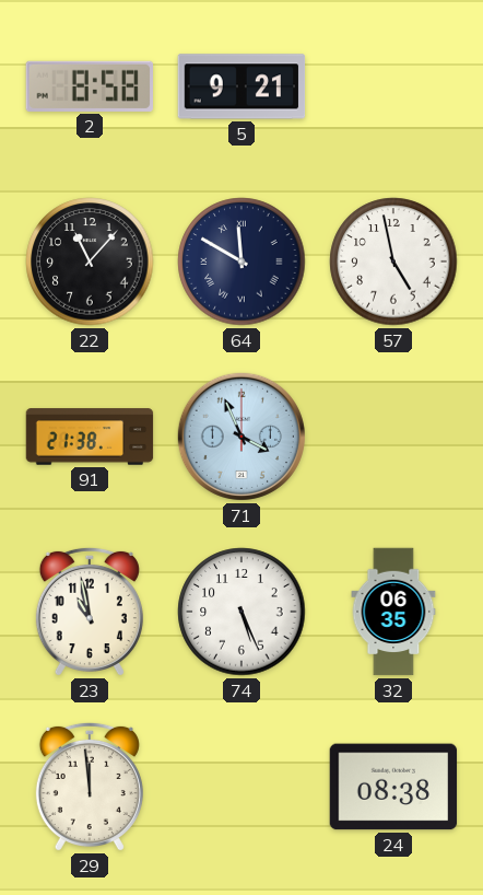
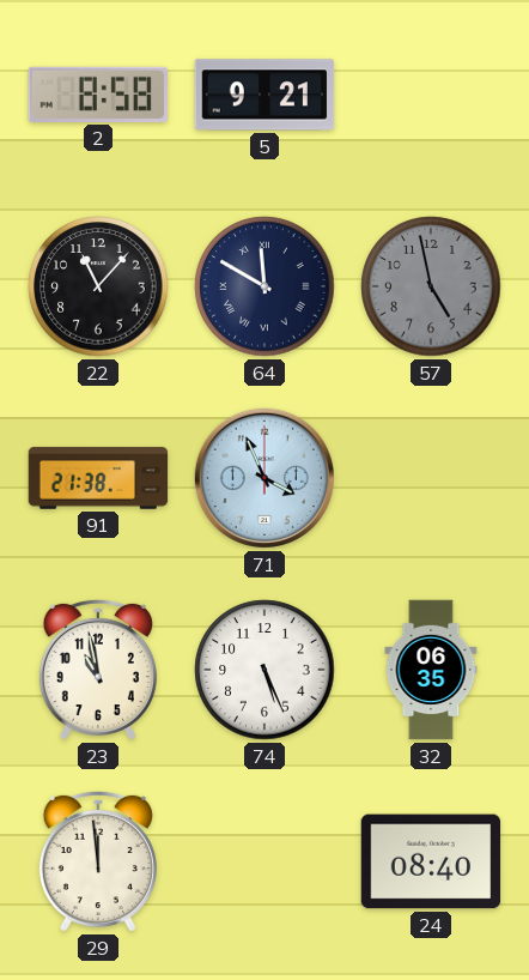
57 dial: white -> grey (431, 286)
24: 08:38 -> 08:40 (431, 861)
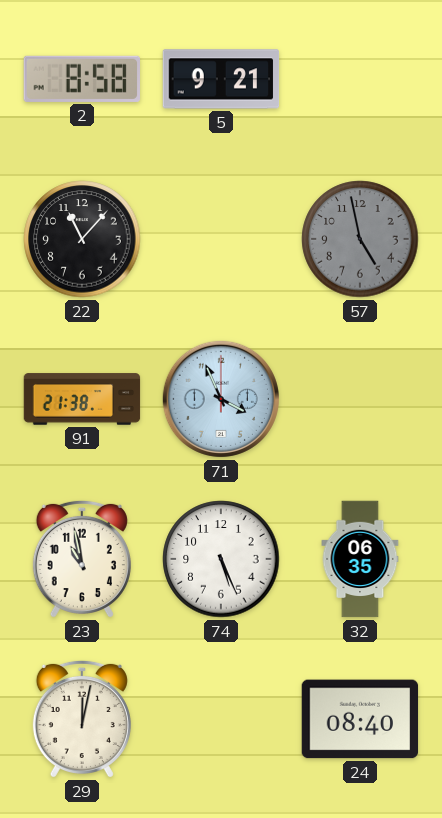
64: 11:50 -> none (264, 286)
29: 11:59 -> 12:02 (82, 719)
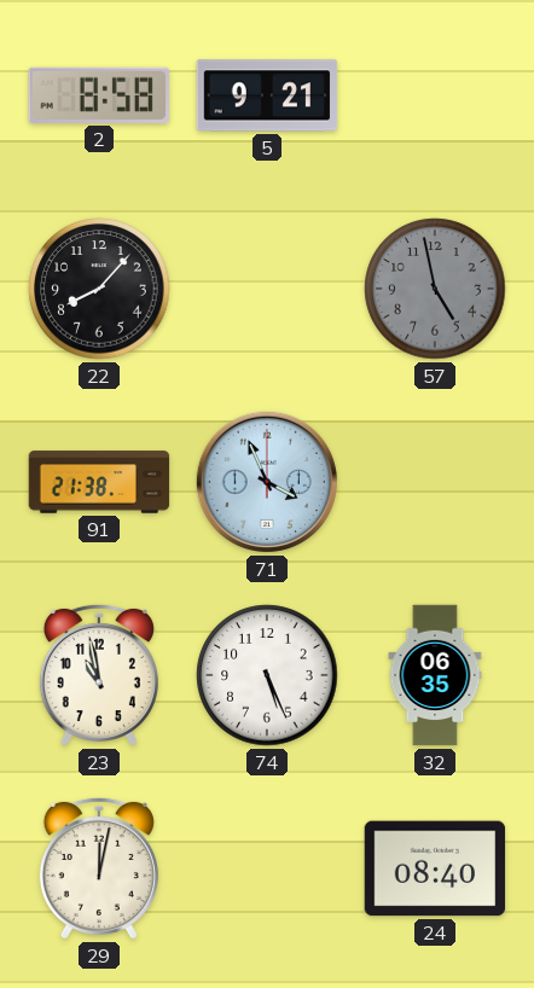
22: 11:07 -> 8:07 (99, 289)
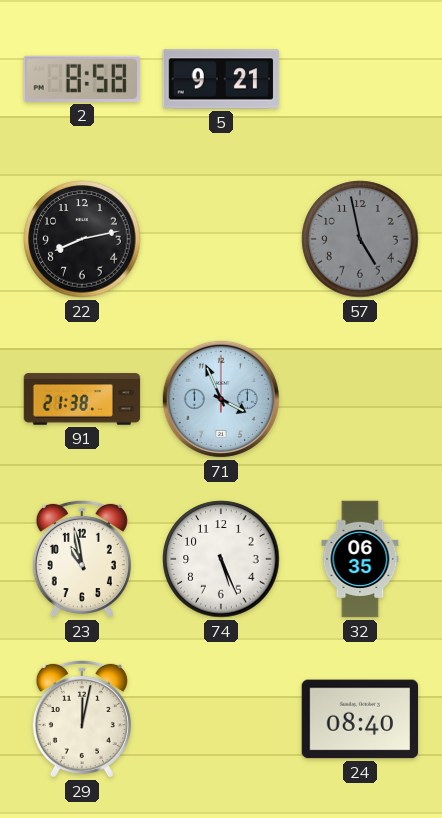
22: 8:07 -> 8:13 (82, 239)
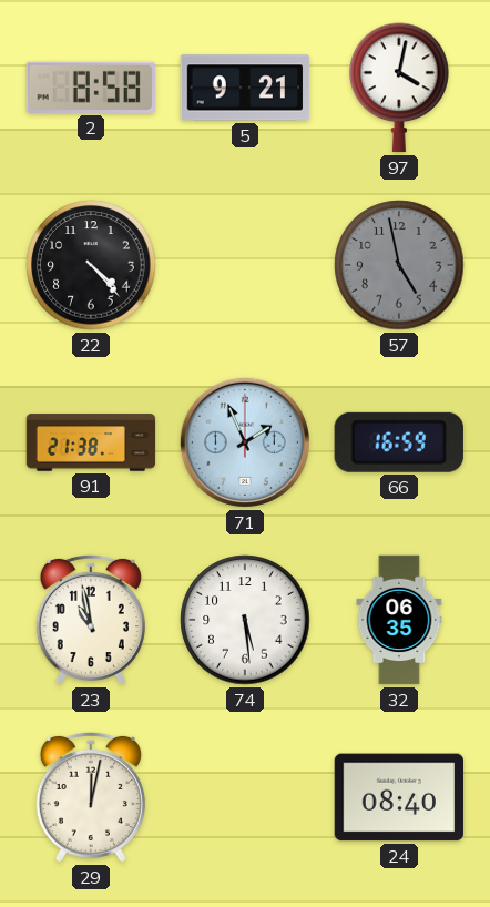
97: none -> 4:02 (399, 88)
22: 8:13 -> 4:23 (91, 265)
71: 3:56 -> 1:56 (245, 442)
66: none -> 16:59 (399, 442)
74: 5:26 -> 5:29 (245, 620)
